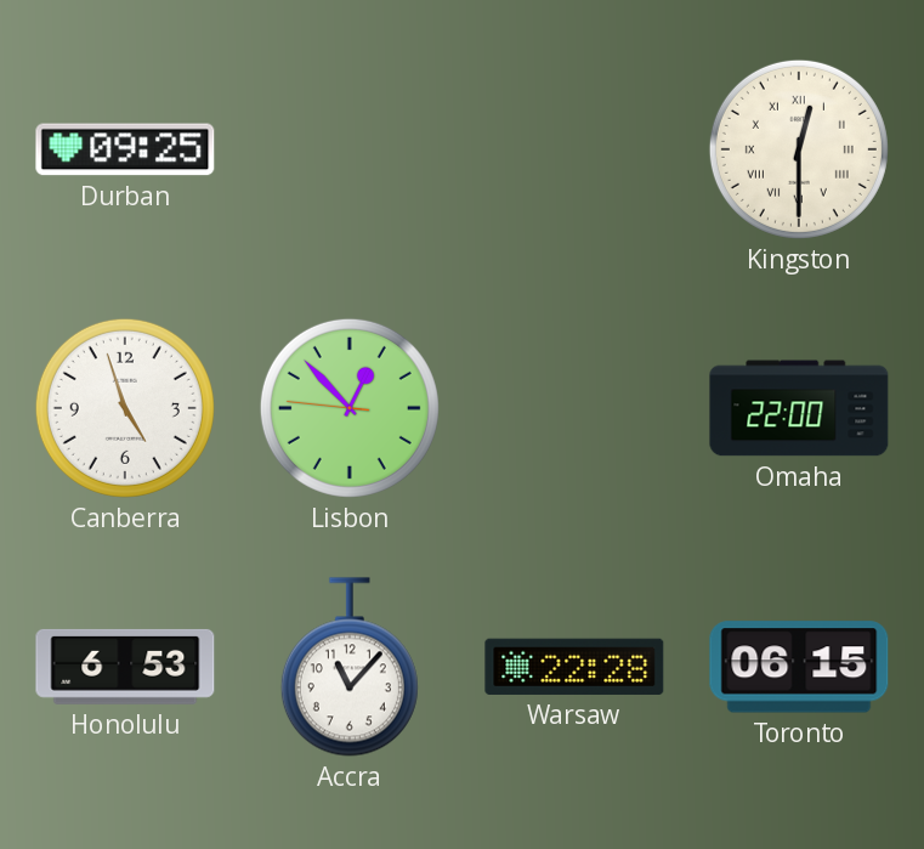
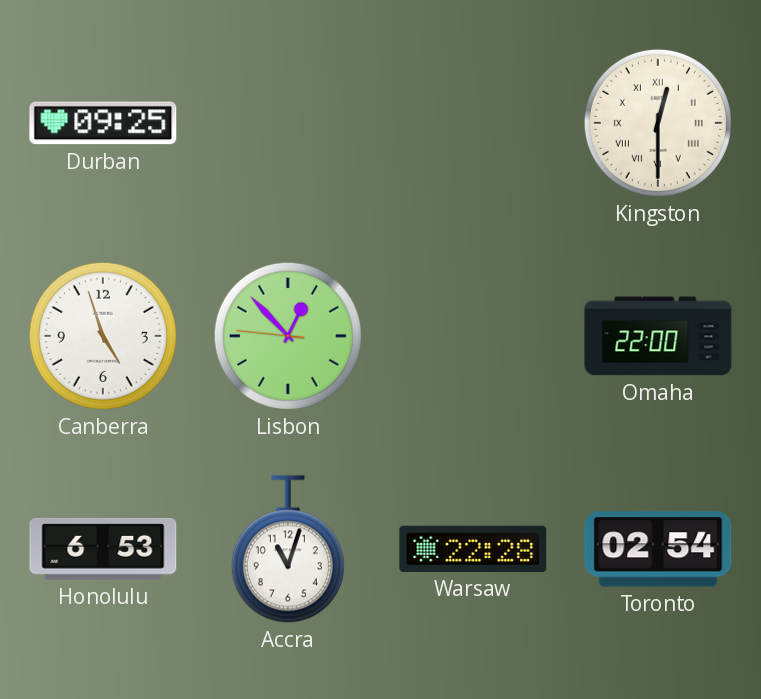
Accra: 11:07 -> 11:03 (288, 549)
Toronto: 06:15 -> 02:54 (658, 549)
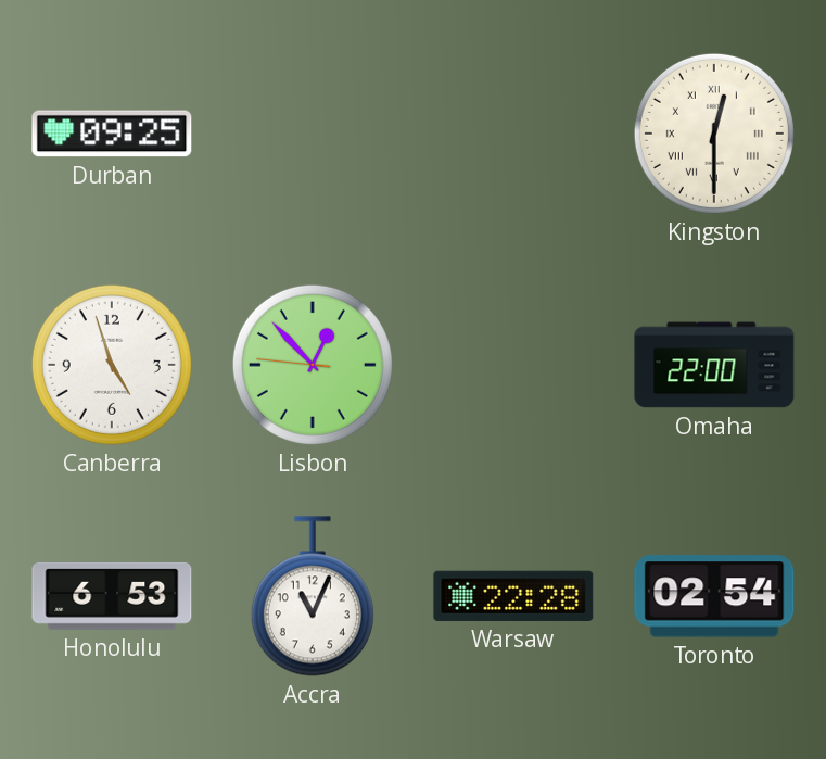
Accra: 11:03 -> 11:04 (313, 596)
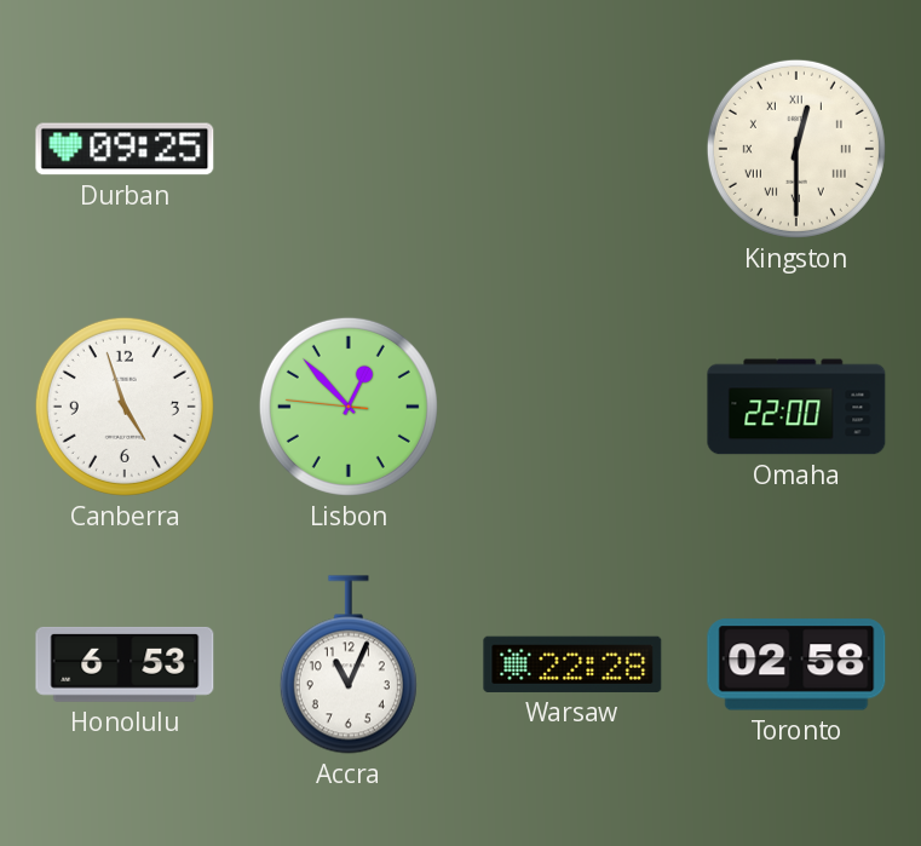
Toronto: 02:54 -> 02:58 (796, 664)
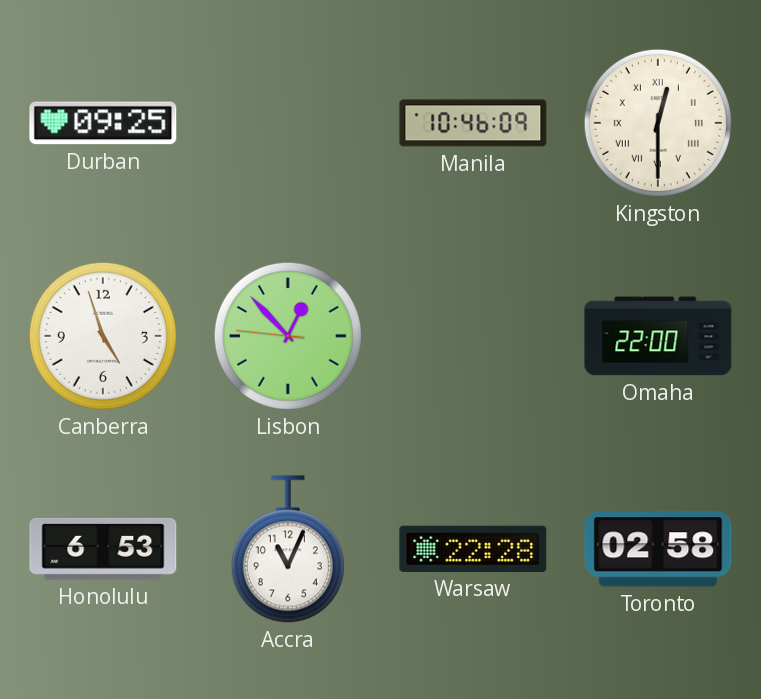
Manila: none -> 10:46 (473, 123)
